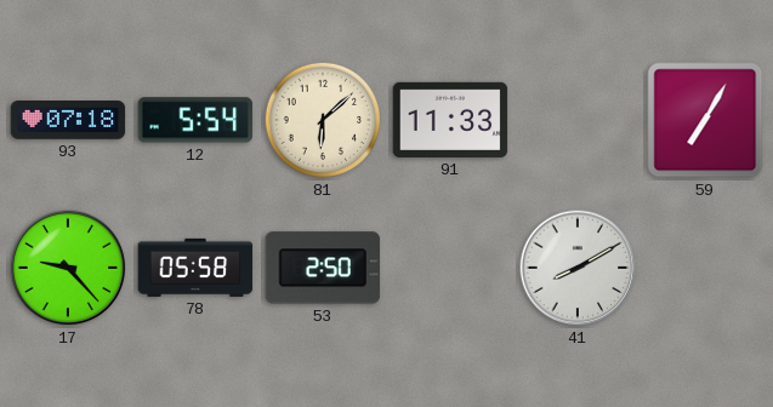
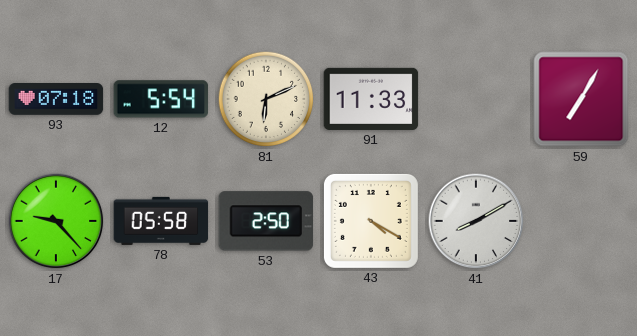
81: 6:08 -> 6:11 (266, 99)
43: none -> 4:20 (371, 221)
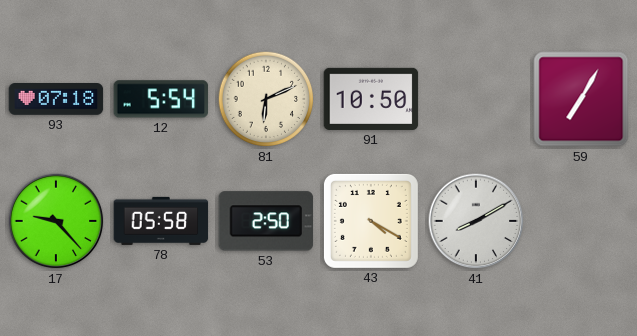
91: 11:33 -> 10:50 (371, 99)
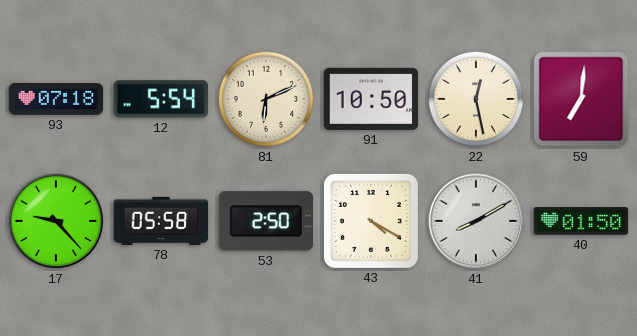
22: none -> 12:28 (476, 99)
59: 7:05 -> 7:01 (581, 99)
40: none -> 01:50 (581, 221)
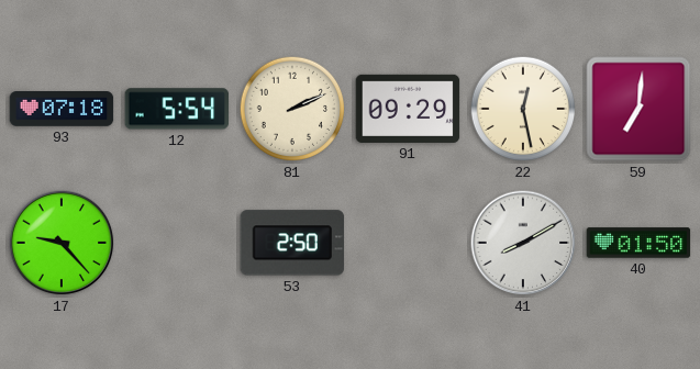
81: 6:11 -> 2:11 (292, 109)
91: 10:50 -> 09:29 (408, 109)
78: 05:58 -> none (161, 221)
43: 4:20 -> none (371, 221)
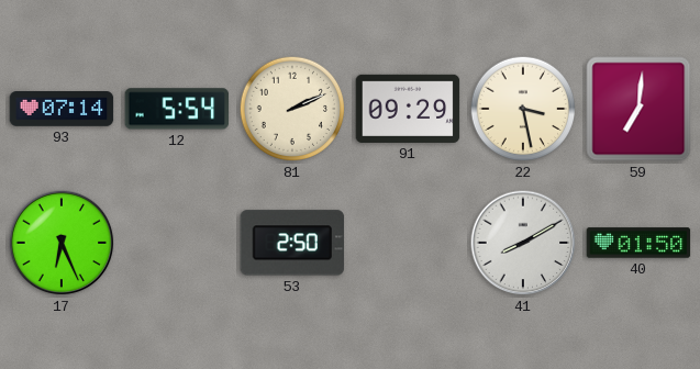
93: 07:18 -> 07:14 (62, 110)
22: 12:28 -> 3:28 (523, 109)
17: 9:23 -> 6:26 (62, 243)
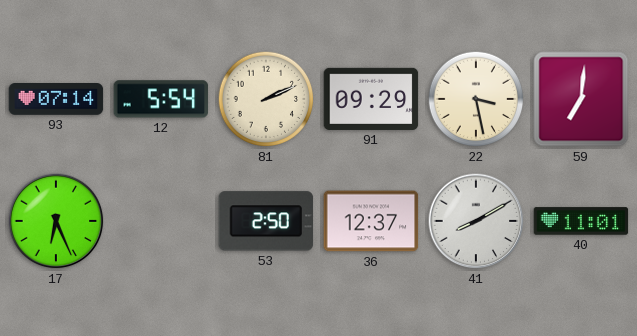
36: none -> 12:37 (371, 221)
40: 01:50 -> 11:01 (581, 221)
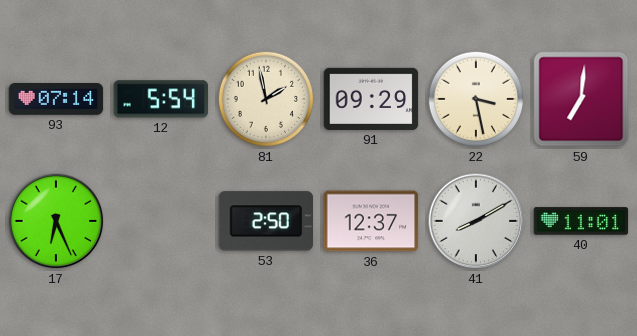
81: 2:11 -> 1:58 (266, 99)
